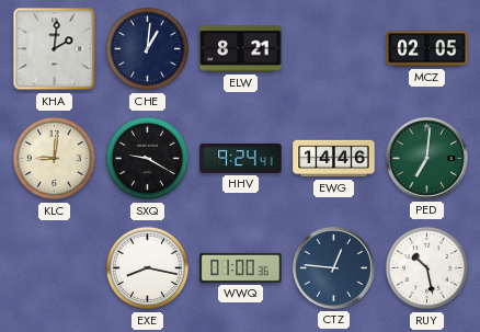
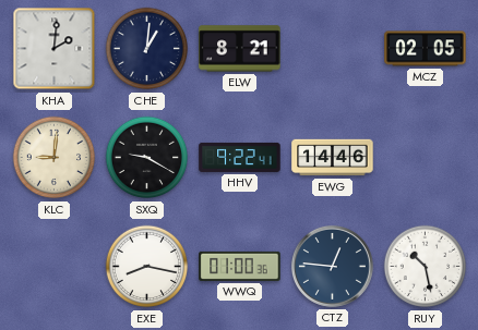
HHV: 9:24 -> 9:22 (240, 157)
PED: 7:01 -> none (426, 158)
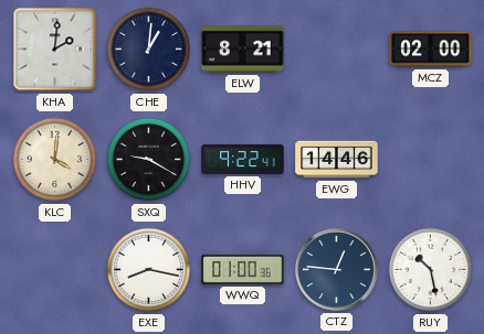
MCZ: 02:05 -> 02:00 (431, 50)
KLC: 9:01 -> 4:01 (55, 160)
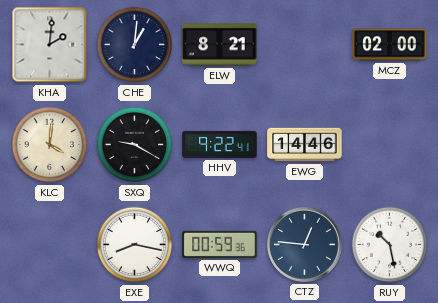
WWQ: 01:00 -> 00:59 (220, 244)
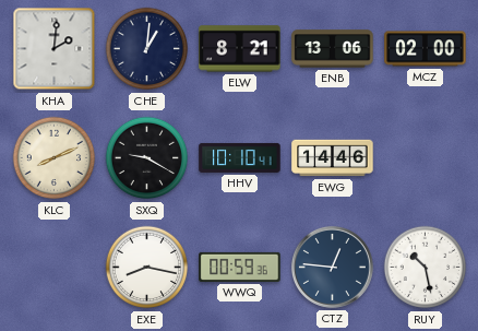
ENB: none -> 13:06 (333, 49)
KLC: 4:01 -> 8:11 (55, 158)
HHV: 9:22 -> 10:10 (240, 157)
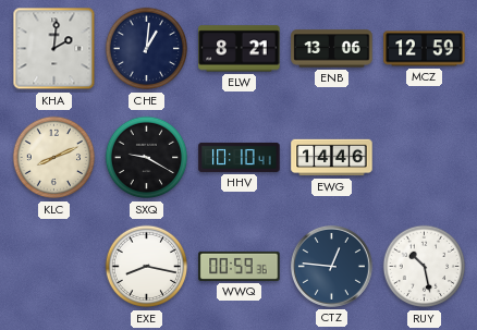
MCZ: 02:00 -> 12:59 (425, 49)
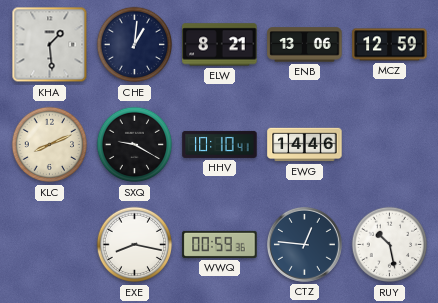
KHA: 2:01 -> 1:29 (50, 45)
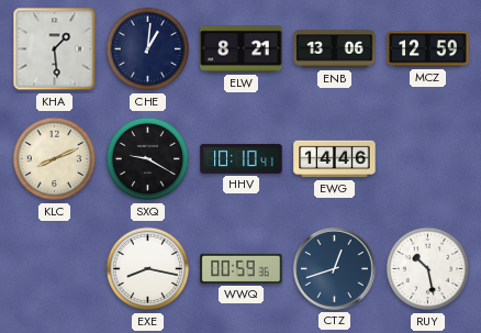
CTZ: 12:46 -> 12:42 (334, 268)
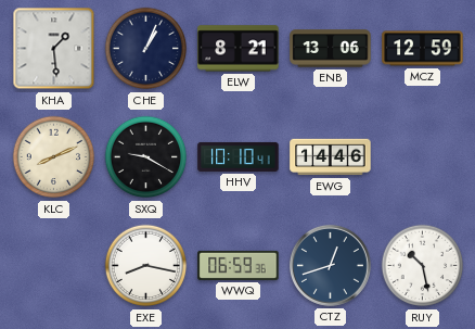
CHE: 1:01 -> 1:04 (146, 49)
WWQ: 00:59 -> 06:59 (239, 265)
